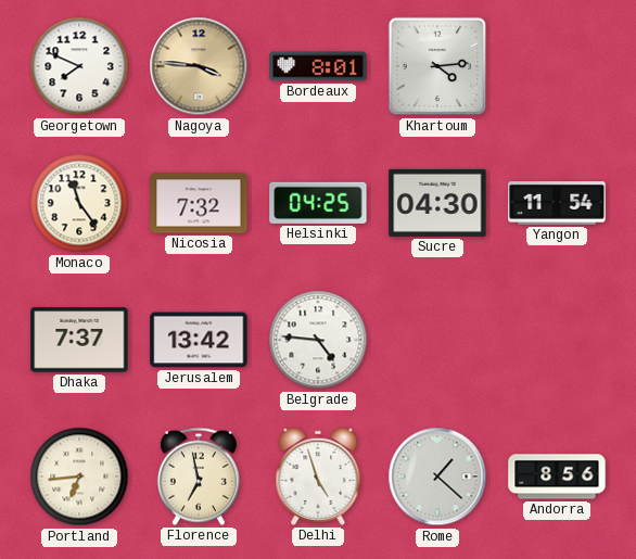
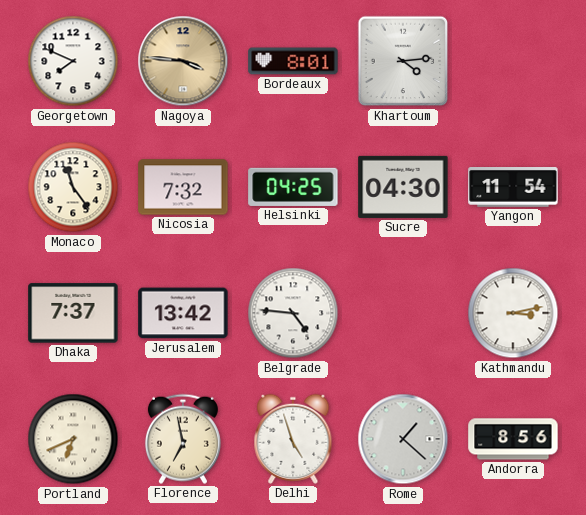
Kathmandu: none -> 3:13 (513, 313)
Portland: 6:44 -> 6:41 (73, 439)
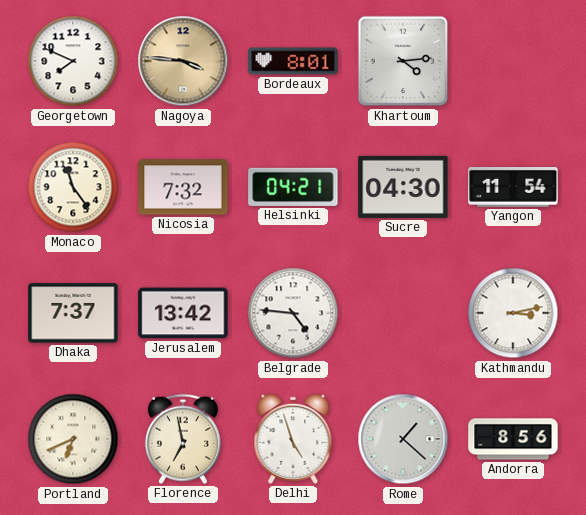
Helsinki: 04:25 -> 04:21 (293, 187)
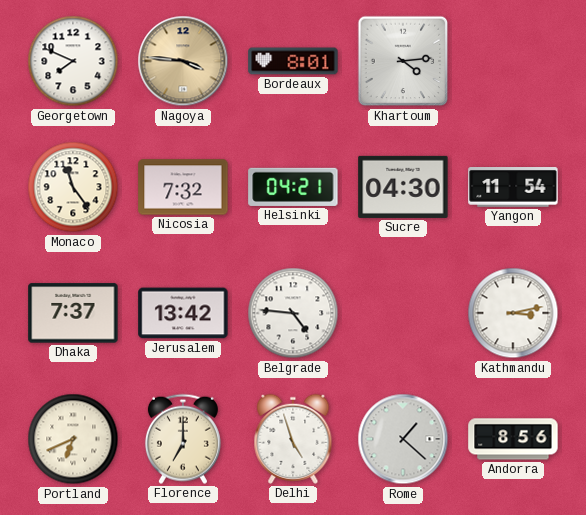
Florence: 6:58 -> 7:00 (183, 439)
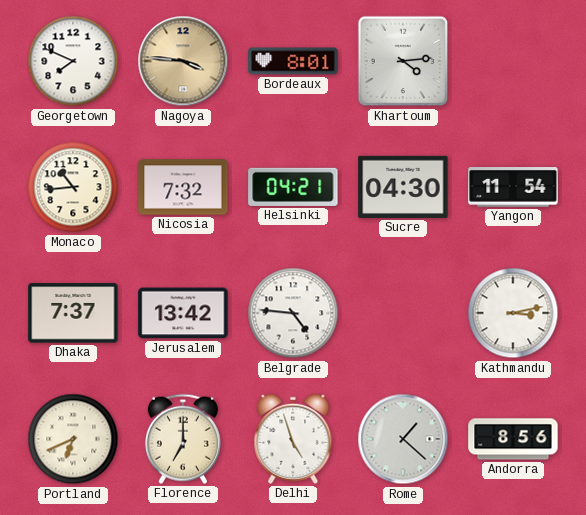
Monaco: 11:24 -> 10:44 (73, 187)
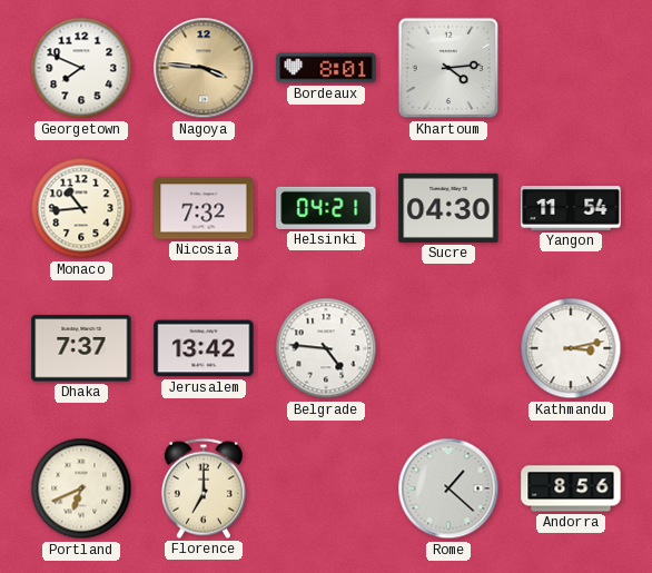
Delhi: 4:57 -> none (293, 439)
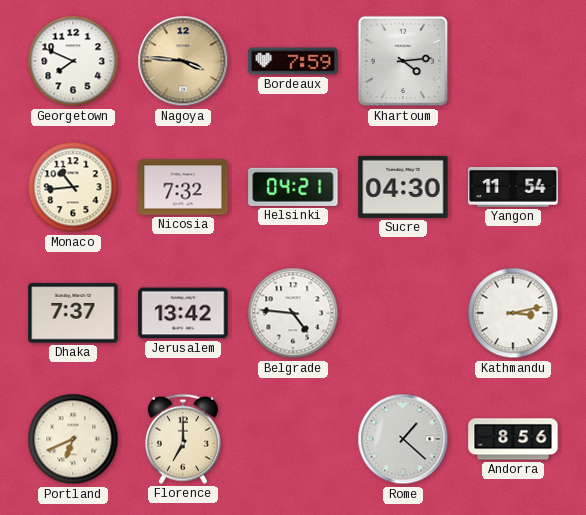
Bordeaux: 8:01 -> 7:59 (293, 61)
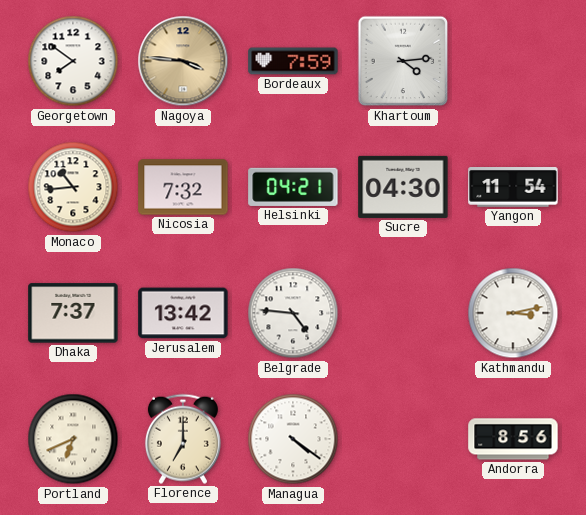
Georgetown: 7:49 -> 7:51 (73, 61)
Managua: none -> 4:21 (293, 439)
Rome: 1:22 -> none (403, 439)
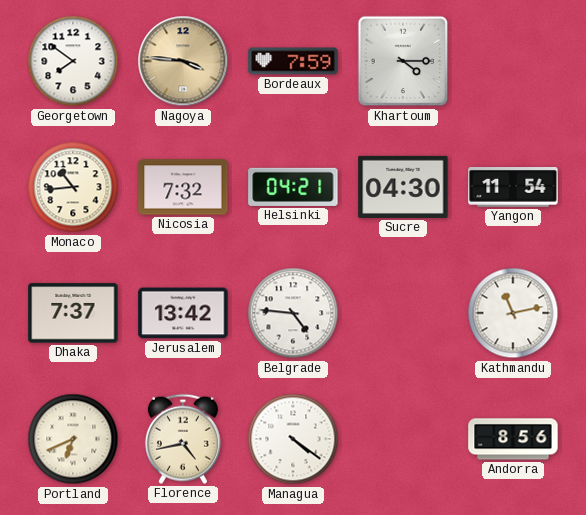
Khartoum: 4:14 -> 4:15 (403, 61)
Kathmandu: 3:13 -> 11:13 (513, 313)
Florence: 7:00 -> 4:43 (183, 439)
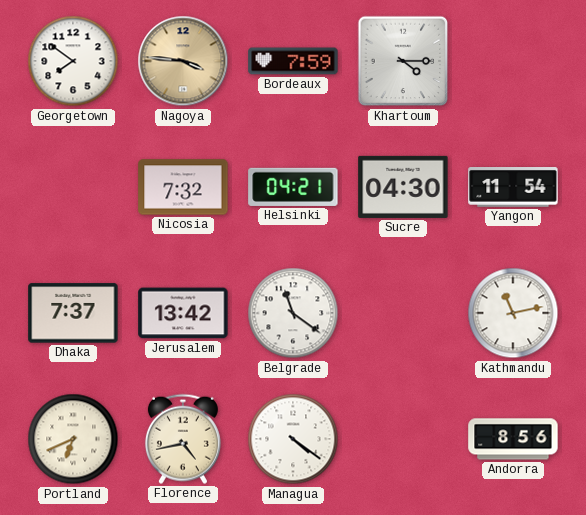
Monaco: 10:44 -> none (73, 187)
Belgrade: 4:46 -> 11:21 (293, 313)
